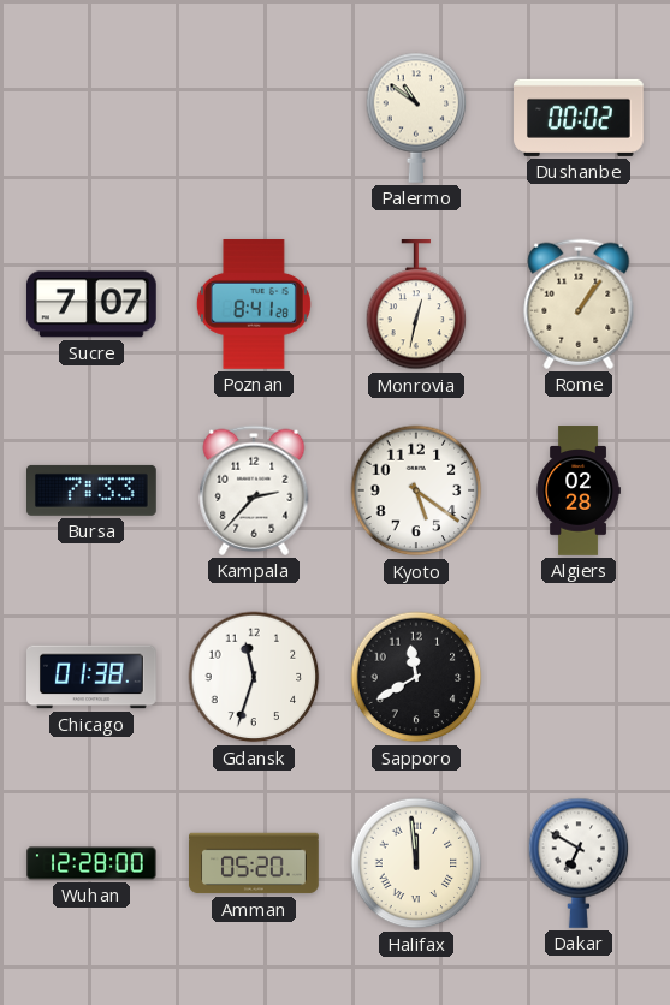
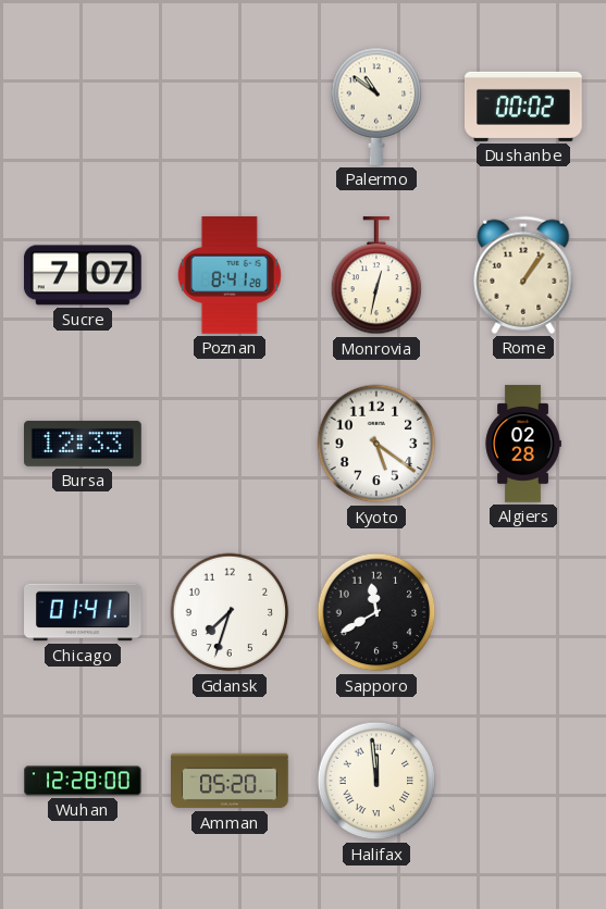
Bursa: 7:33 -> 12:33 (84, 444)
Kampala: 2:37 -> none (254, 490)
Chicago: 01:38 -> 01:41 (84, 612)
Gdansk: 11:33 -> 7:33 (230, 612)
Dakar: 6:50 -> none (579, 863)
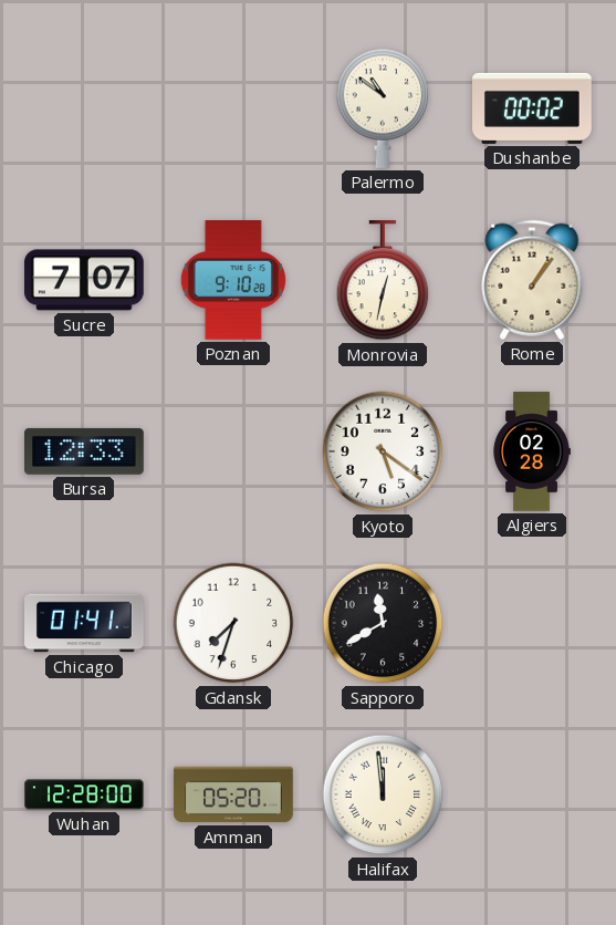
Poznan: 8:41 -> 9:10 (233, 281)
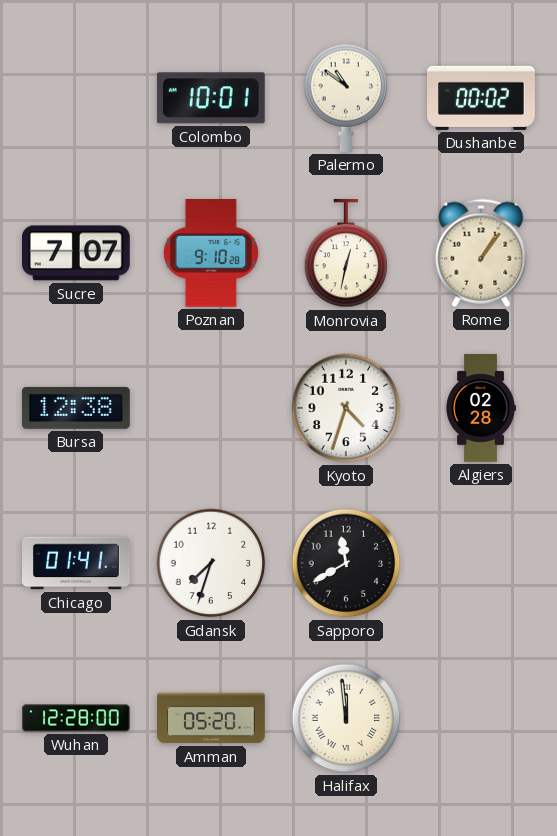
Colombo: none -> 10:01 (211, 98)
Bursa: 12:33 -> 12:38 (77, 408)
Kyoto: 5:21 -> 4:33 (346, 408)
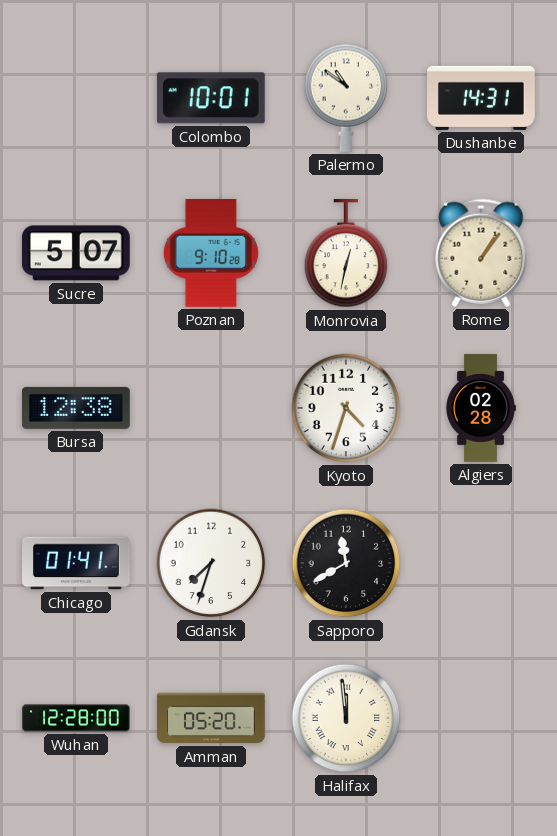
Dushanbe: 00:02 -> 14:31 (482, 98)
Sucre: 7:07 -> 5:07 (76, 253)
